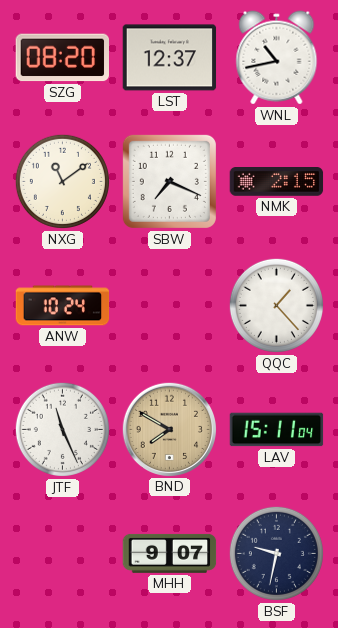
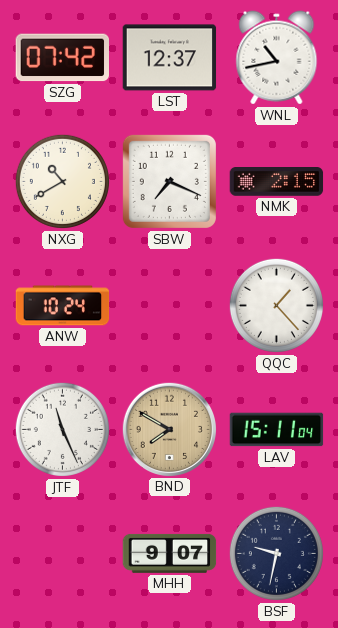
SZG: 08:20 -> 07:42 (62, 58)
NXG: 11:09 -> 10:40 (62, 181)
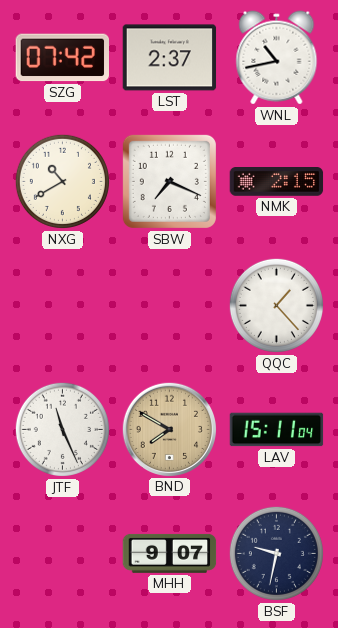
LST: 12:37 -> 2:37 (170, 58)
ANW: 10:24 -> none (63, 306)
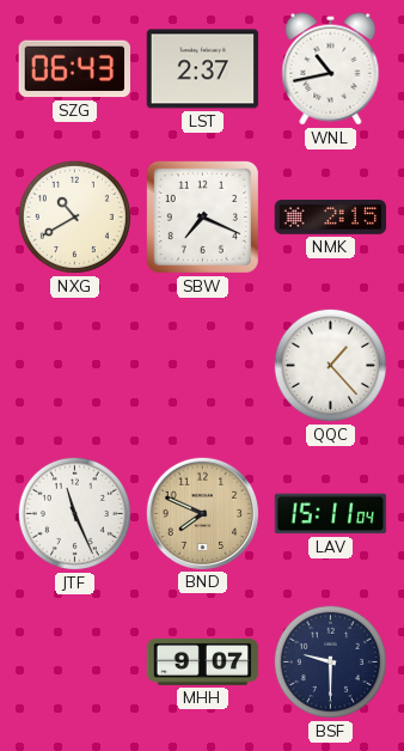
SZG: 07:42 -> 06:43 (74, 69)
BND: 7:50 -> 7:49 (202, 513)
BSF: 9:32 -> 9:30 (330, 661)
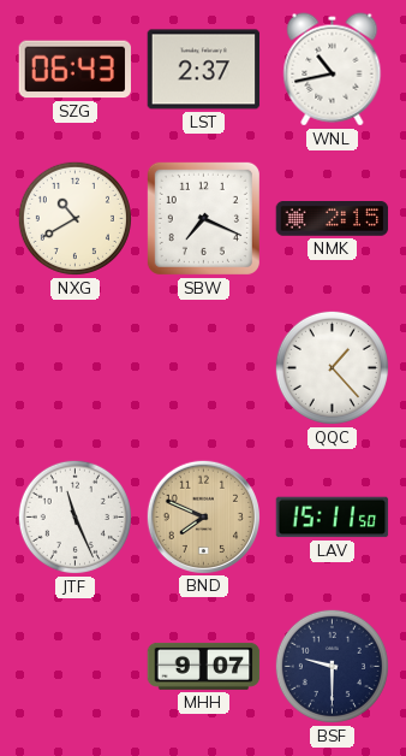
LAV: 15:11:04 -> 15:11:50 (333, 518)
